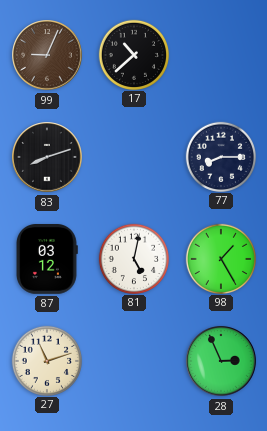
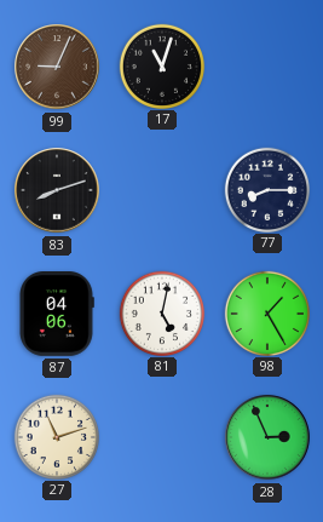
17: 10:38 -> 11:03 (161, 65)
87: 03:12 -> 04:06 (57, 315)
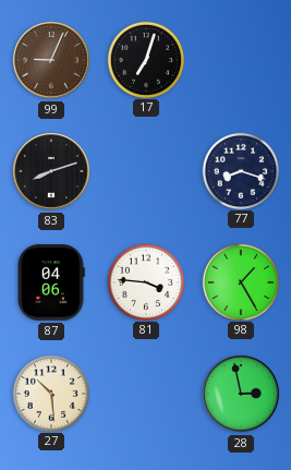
17: 11:03 -> 7:03 (145, 59)
77: 8:15 -> 8:18 (240, 170)
81: 5:02 -> 3:46 (145, 281)
27: 11:12 -> 10:29 (50, 393)
28: 2:56 -> 2:58 (241, 394)
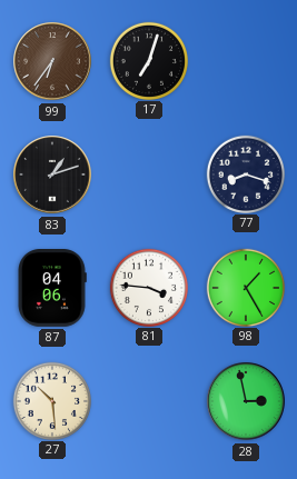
99: 9:04 -> 6:36 (52, 61)
83: 8:12 -> 1:12 (52, 174)
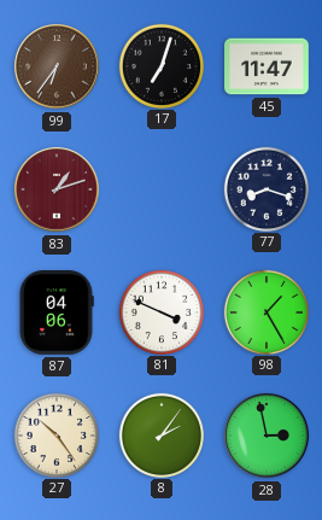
45: none -> 11:47 (267, 66)
83 dial: black -> burgundy (57, 189)
81: 3:46 -> 3:49 (160, 311)
27: 10:29 -> 10:24 (55, 434)
8: none -> 2:06 (160, 434)
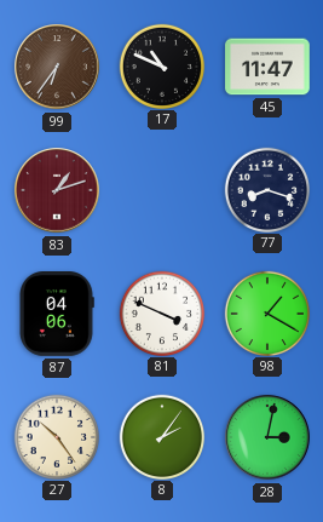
17: 7:03 -> 10:49 (161, 65)
98: 1:25 -> 1:20 (266, 312)
28: 2:58 -> 3:02 (267, 437)
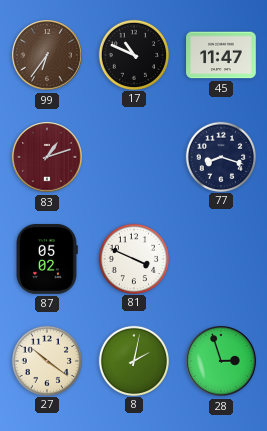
87: 04:06 -> 05:02 (47, 260)
98: 1:20 -> none (266, 312)
27: 10:24 -> 10:21 (46, 360)
8: 2:06 -> 2:02 (133, 360)
28: 3:02 -> 2:57 (221, 361)
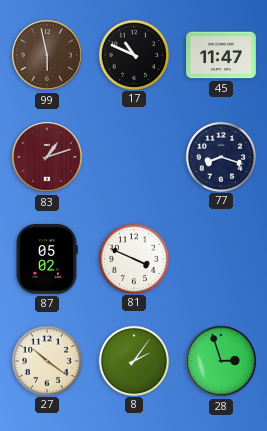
99: 6:36 -> 5:58 (47, 55)
8: 2:02 -> 2:06 (133, 360)
